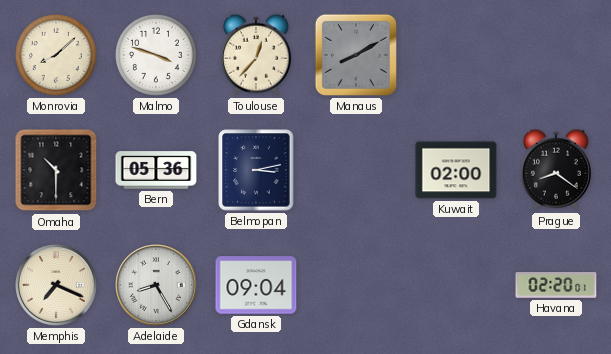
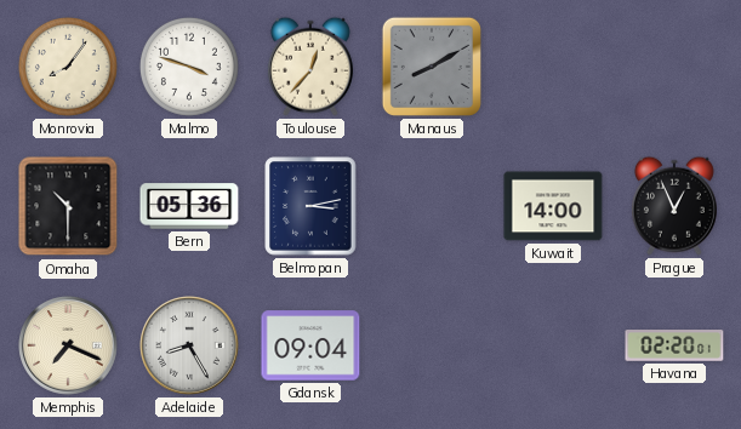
Monrovia: 8:08 -> 8:06 (68, 67)
Kuwait: 02:00 -> 14:00 (553, 206)
Prague: 8:21 -> 12:56 (674, 206)
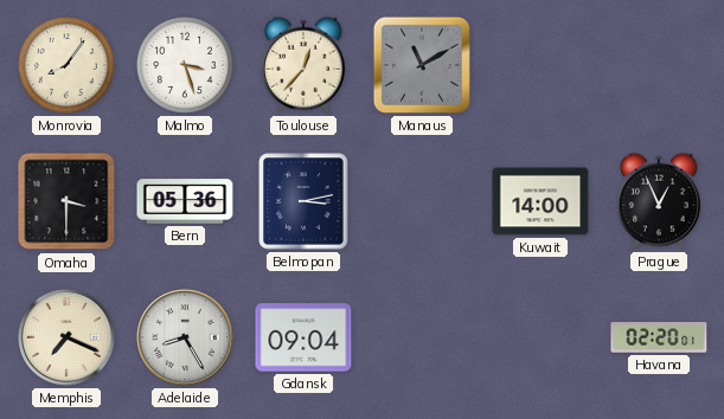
Malmo: 3:48 -> 3:27 (185, 65)
Manaus: 8:10 -> 11:10 (422, 65)
Omaha: 10:30 -> 3:30 (66, 201)
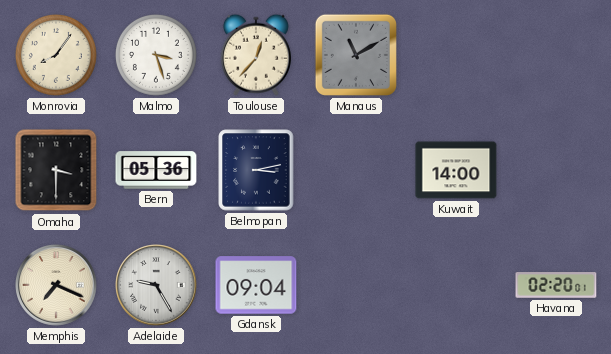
Prague: 12:56 -> none (659, 201)
Adelaide: 8:25 -> 9:25 (156, 285)
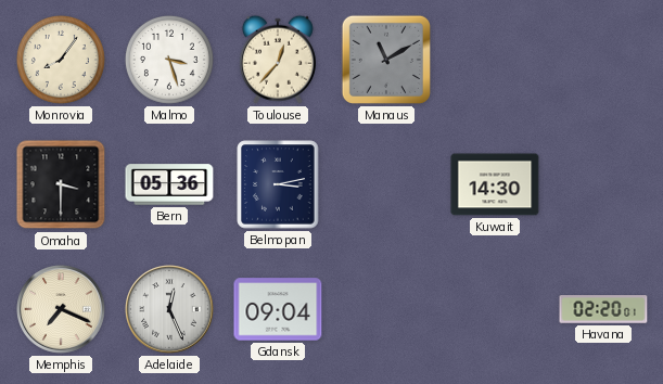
Kuwait: 14:00 -> 14:30 (495, 184)
Adelaide: 9:25 -> 12:26 (169, 309)
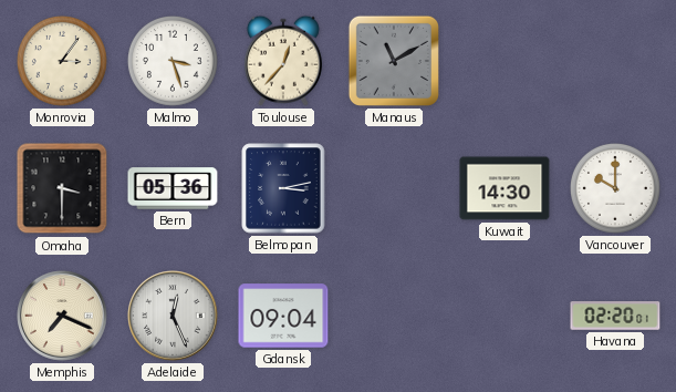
Monrovia: 8:06 -> 3:06 (62, 61)
Vancouver: none -> 10:00 (615, 188)
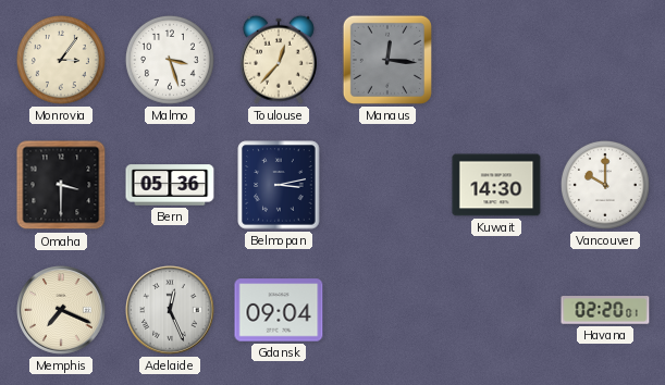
Manaus: 11:10 -> 12:16 (387, 60)
